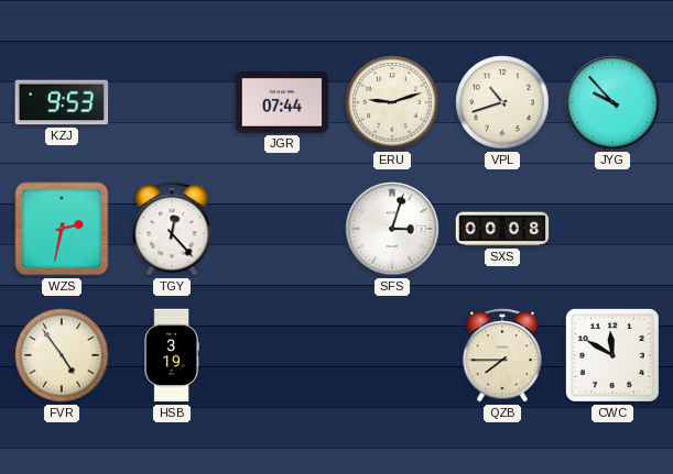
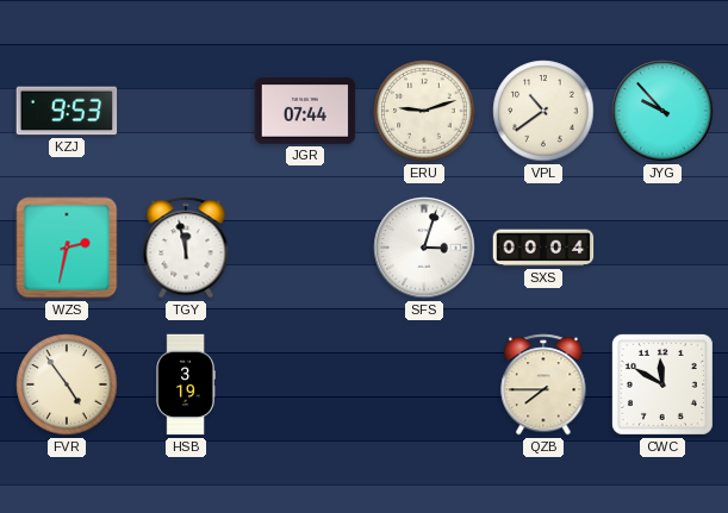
VPL: 10:42 -> 10:39 (543, 111)
TGY: 12:23 -> 11:58 (186, 248)
SXS: 00:08 -> 00:04 (543, 248)
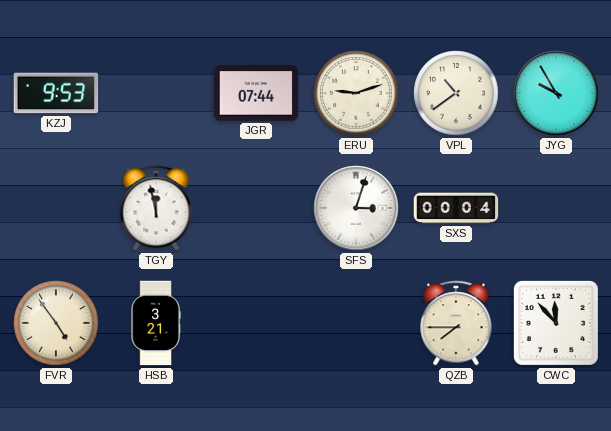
JYG: 9:53 -> 9:55 (556, 93)
WZS: 2:32 -> none (67, 248)
HSB: 3:19 -> 3:21 (156, 323)
CWC: 11:50 -> 11:53 (556, 323)
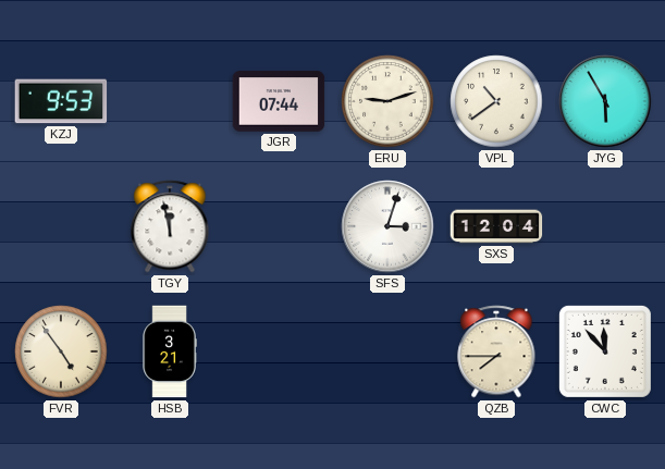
JYG: 9:55 -> 5:55 (605, 101)
SXS: 00:04 -> 12:04 (496, 226)
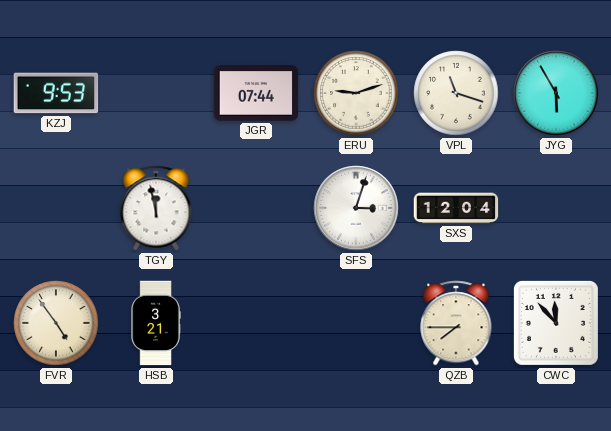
VPL: 10:39 -> 11:18 (456, 93)
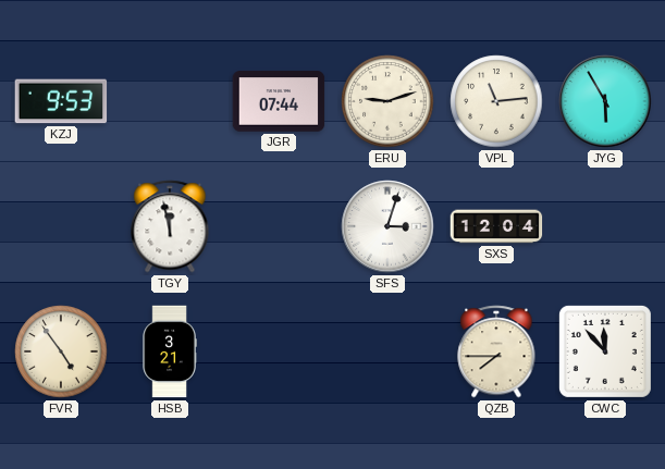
VPL: 11:18 -> 11:14 (496, 101)
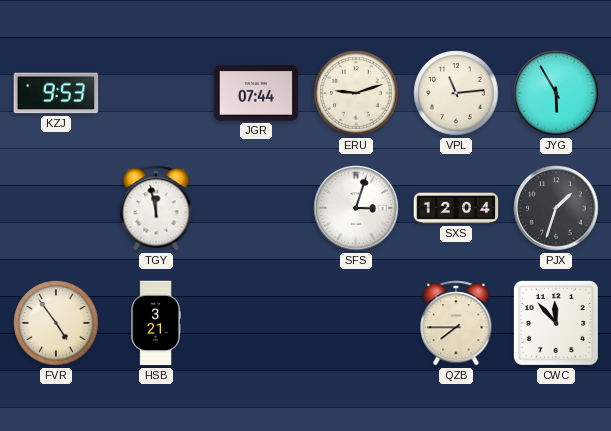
PJX: none -> 1:33 (556, 208)
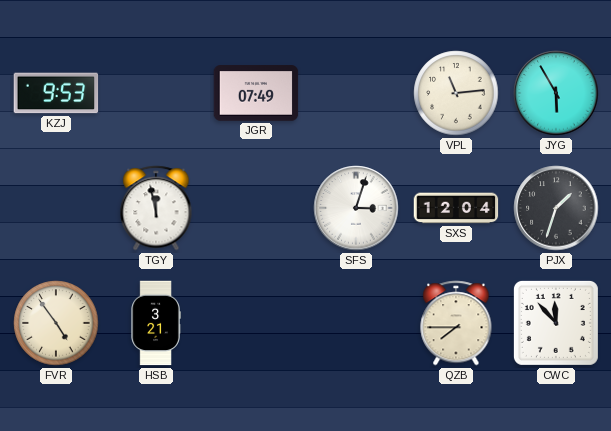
JGR: 07:44 -> 07:49 (256, 93)
ERU: 9:12 -> none (356, 93)
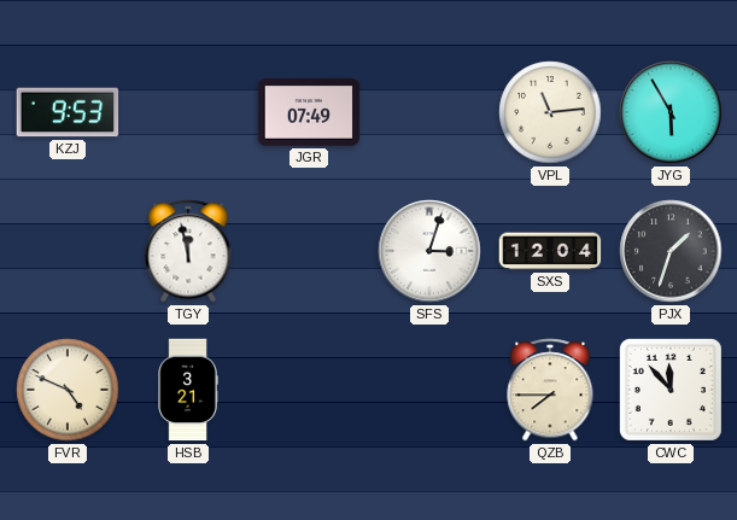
FVR: 4:54 -> 4:49 (68, 390)
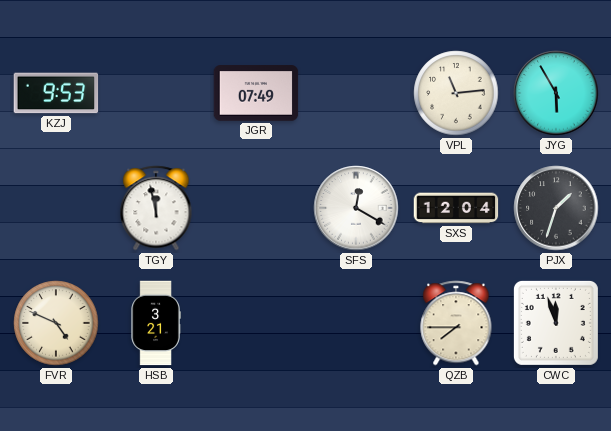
SFS: 3:03 -> 12:20 (356, 208)
CWC: 11:53 -> 11:57 (556, 323)
